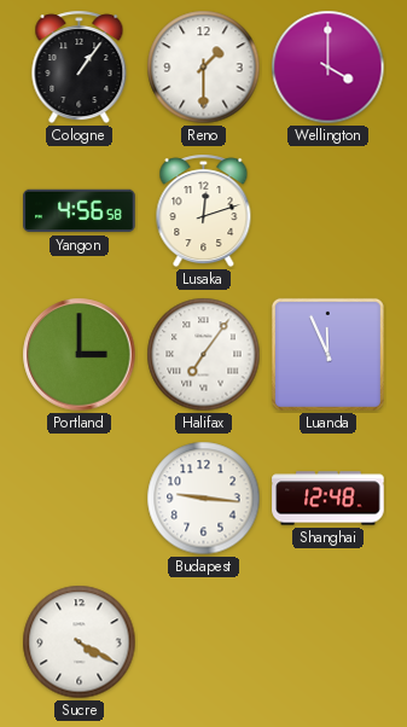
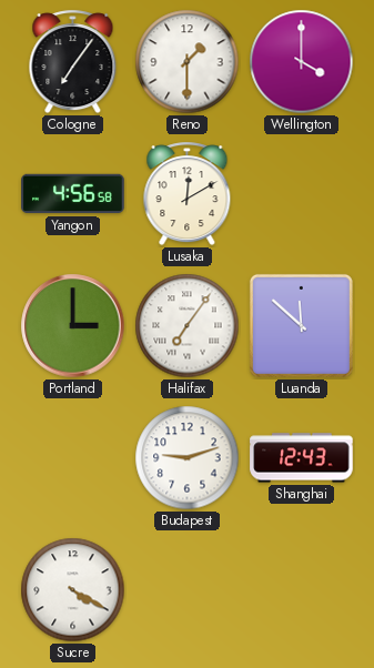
Cologne: 1:06 -> 7:06 (73, 62)
Lusaka: 12:12 -> 12:10 (188, 194)
Luanda: 11:56 -> 11:52 (301, 325)
Budapest: 9:16 -> 9:12 (188, 458)
Shanghai: 12:48 -> 12:43 (302, 458)
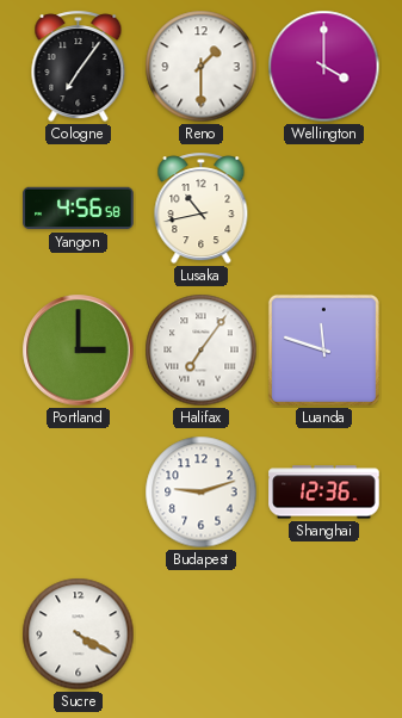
Lusaka: 12:10 -> 10:43 (202, 209)
Luanda: 11:52 -> 11:48 (323, 349)
Shanghai: 12:43 -> 12:36 (324, 493)
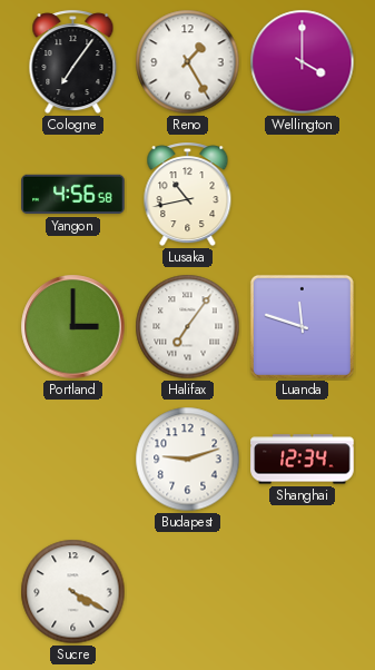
Reno: 1:30 -> 1:25 (188, 62)
Shanghai: 12:36 -> 12:34 (303, 460)
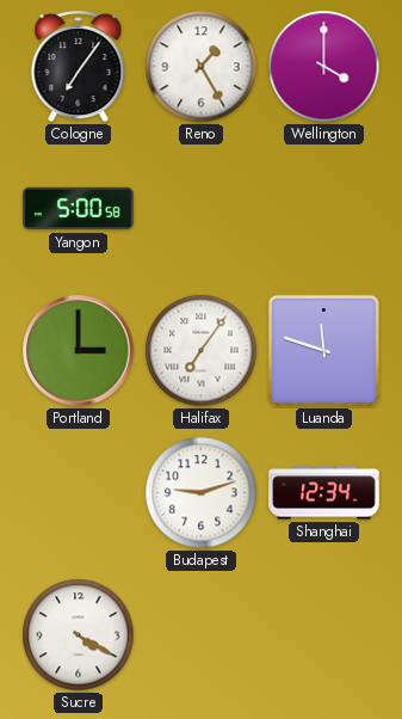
Yangon: 4:56 -> 5:00 (79, 209)
Lusaka: 10:43 -> none (188, 195)
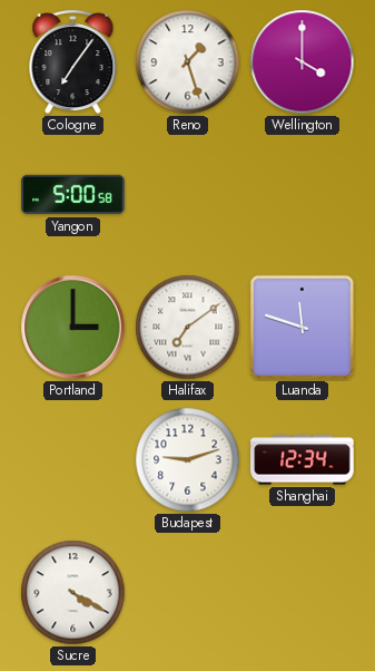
Reno: 1:25 -> 1:27 (188, 62)
Halifax: 7:06 -> 7:09 (188, 328)
